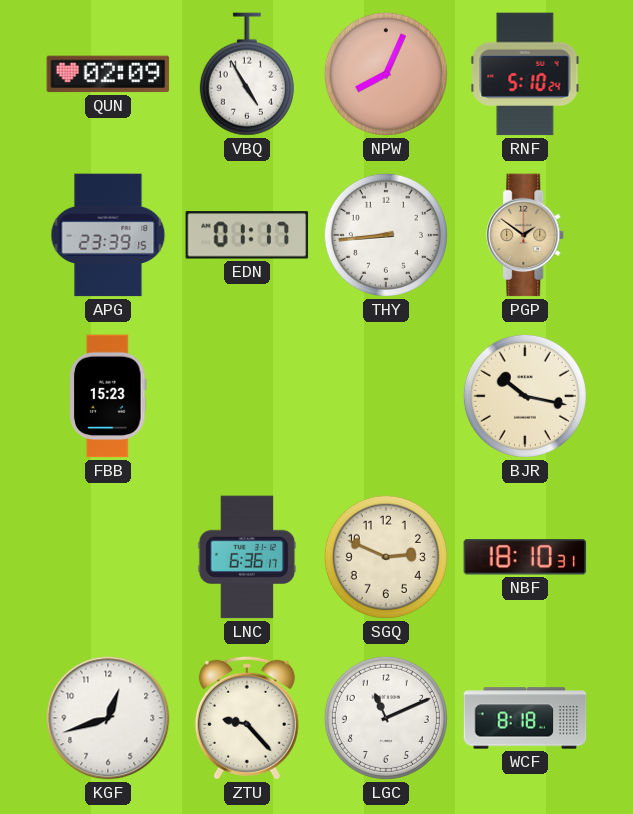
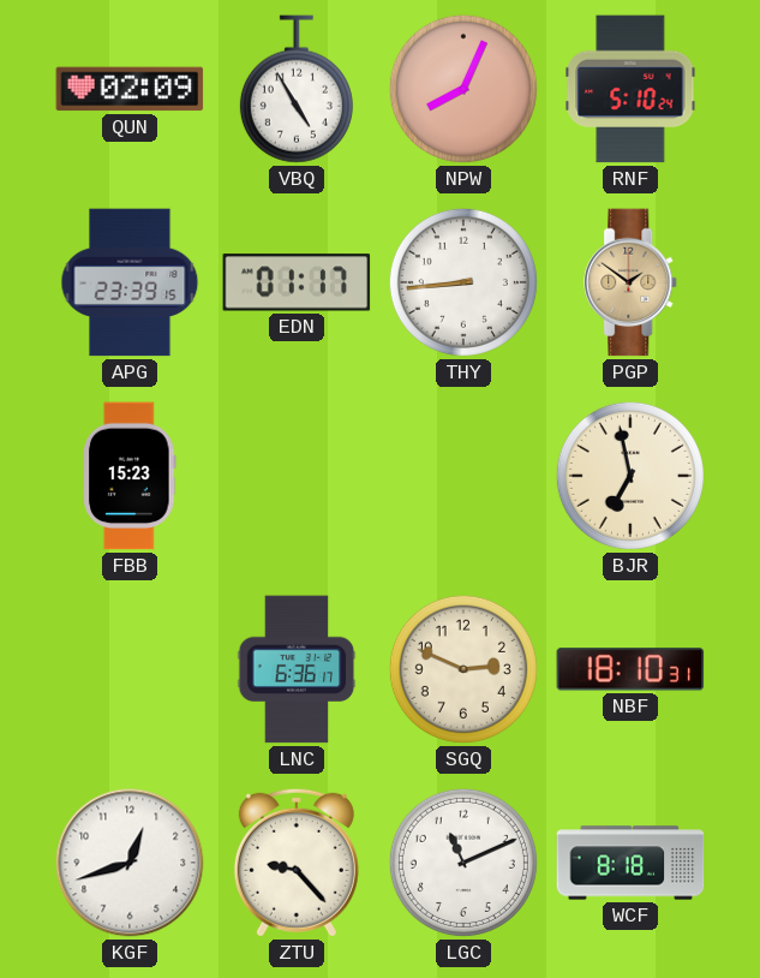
BJR: 10:17 -> 6:58 (630, 476)
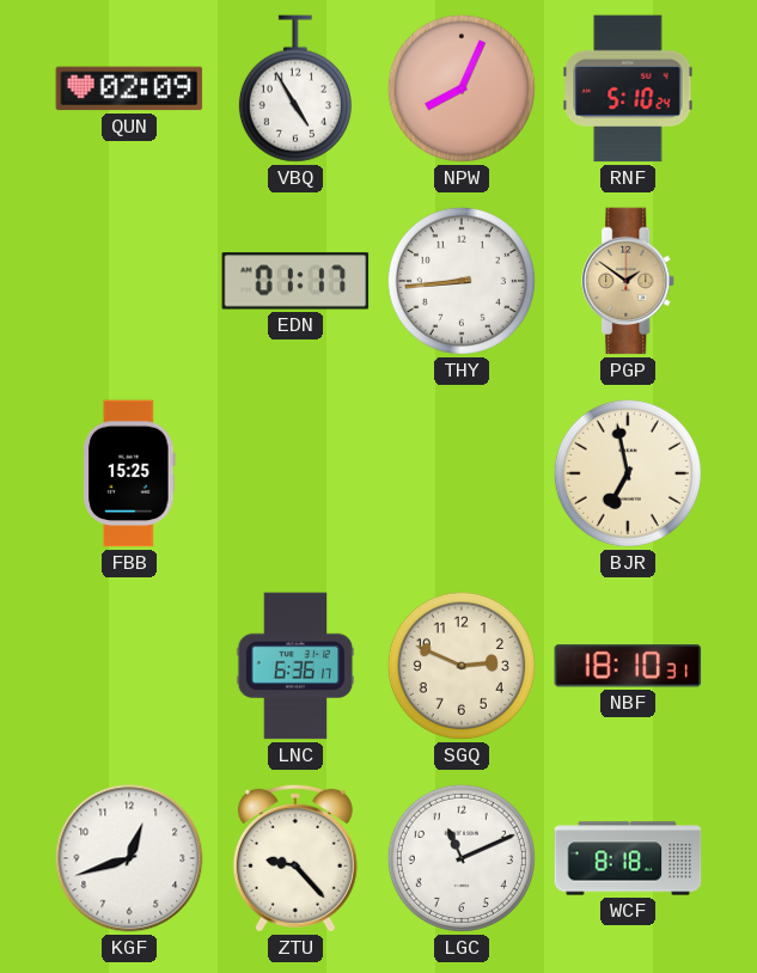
APG: 23:39 -> none (130, 282)
FBB: 15:23 -> 15:25 (130, 473)
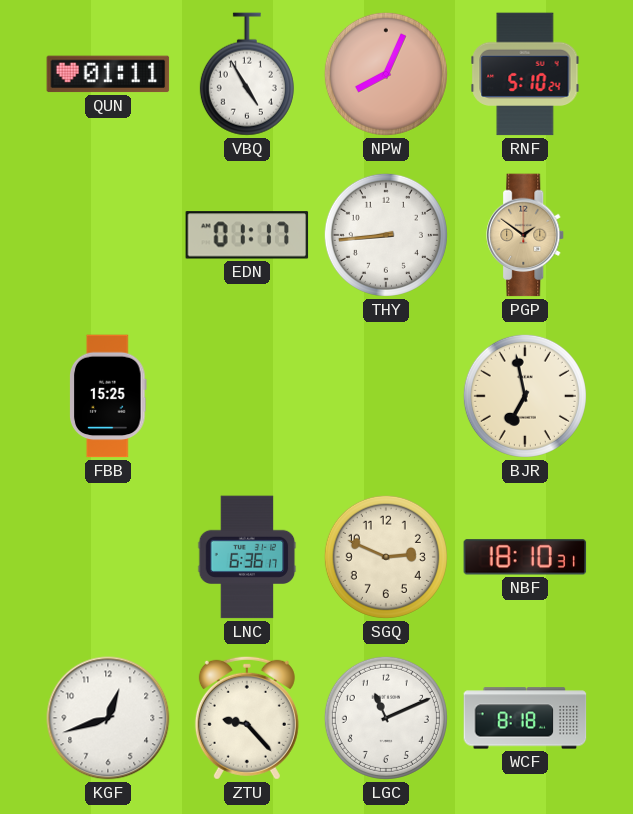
QUN: 02:09 -> 01:11 (108, 74)
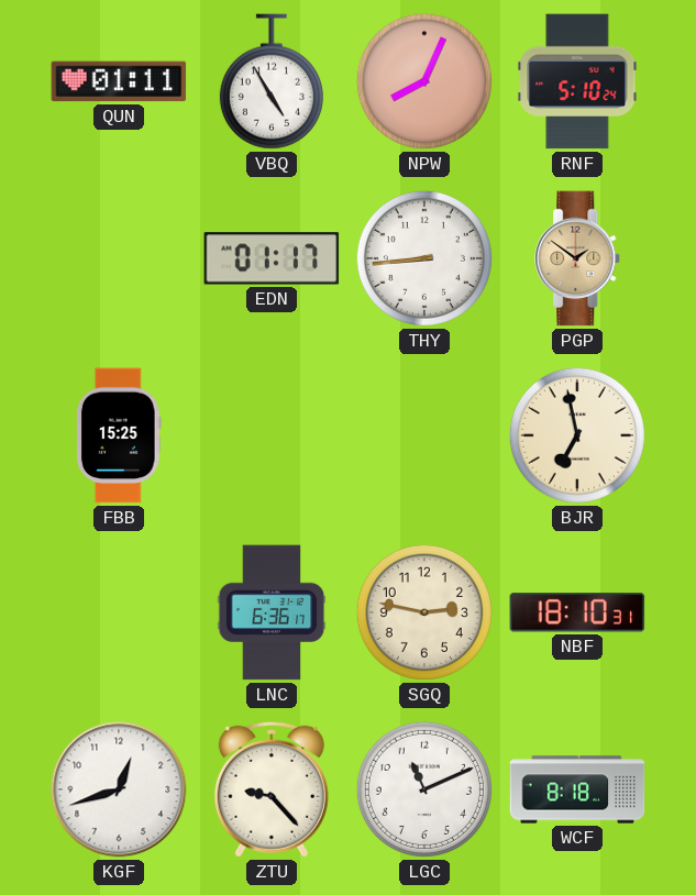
SGQ: 2:49 -> 2:47 (424, 612)
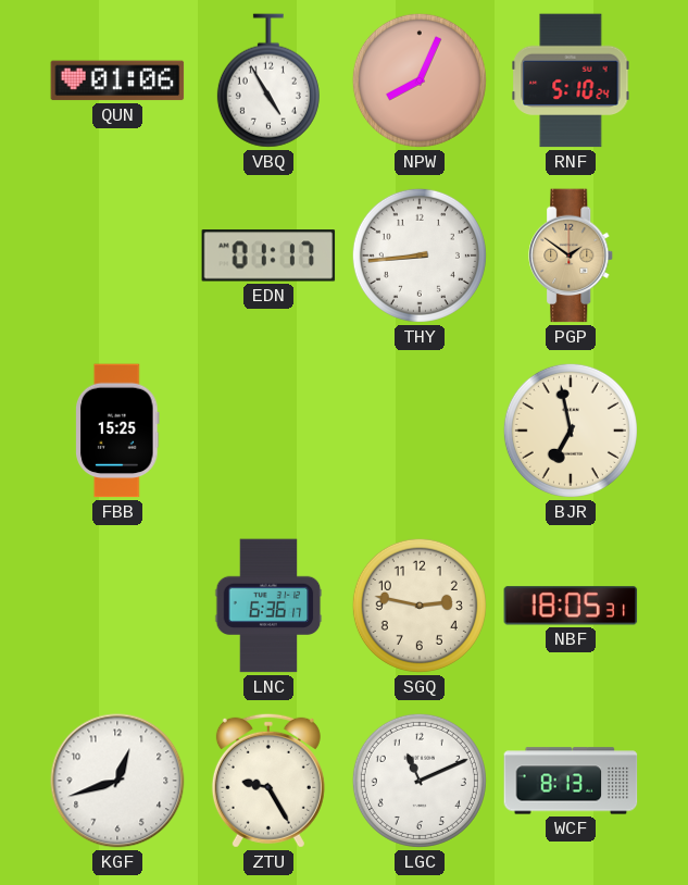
QUN: 01:11 -> 01:06 (117, 80)
NBF: 18:10 -> 18:05 (571, 606)
ZTU: 9:23 -> 9:25 (268, 781)
WCF: 8:18 -> 8:13 (571, 781)
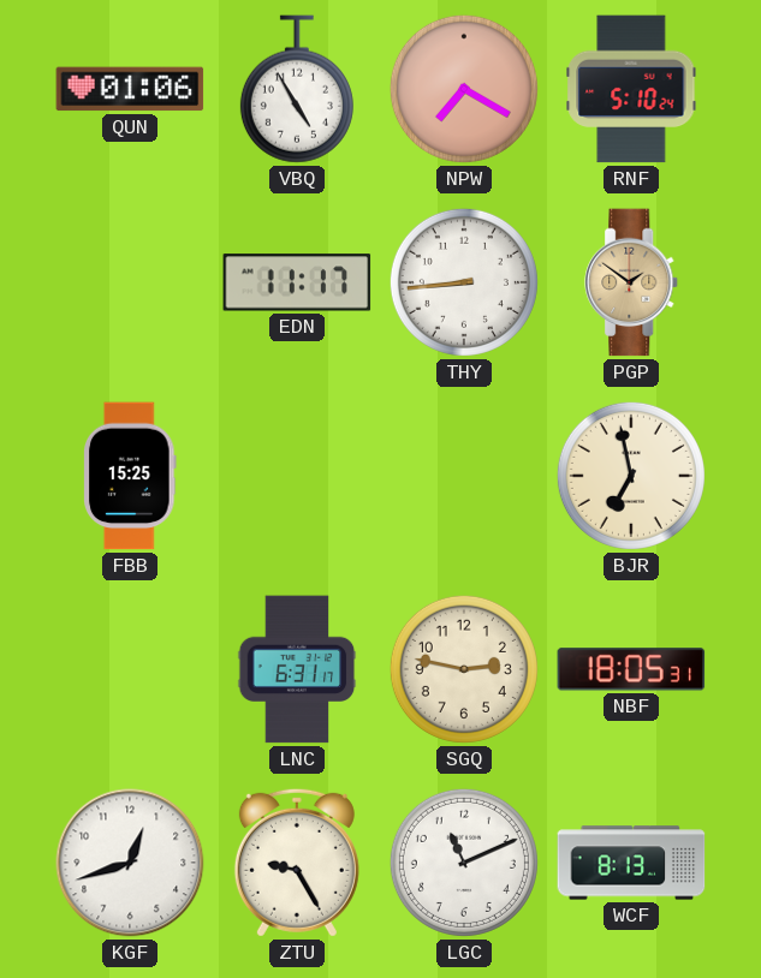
NPW: 8:04 -> 7:20 (464, 89)
EDN: 01:17 -> 11:17 (297, 282)
LNC: 6:36 -> 6:31 (297, 669)
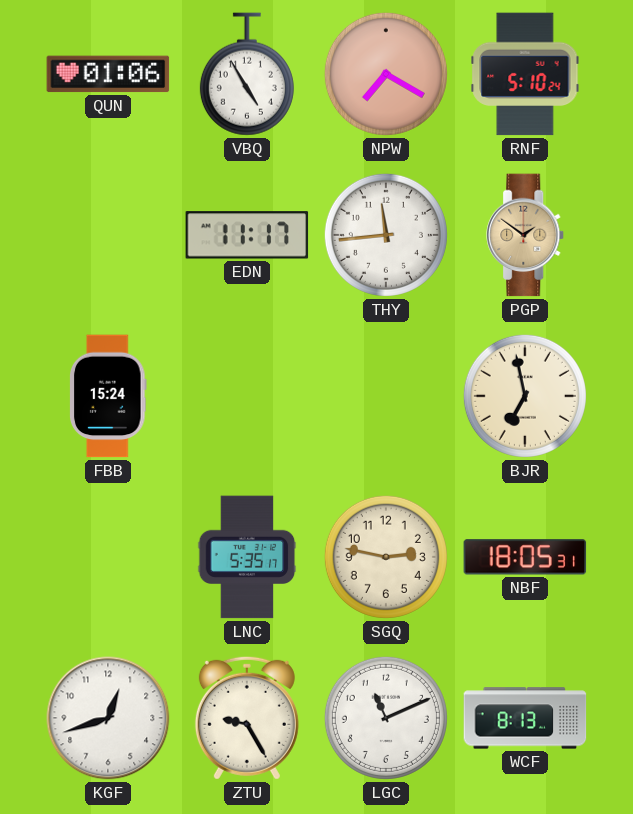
THY: 8:44 -> 11:44 (386, 235)
FBB: 15:25 -> 15:24 (109, 396)
LNC: 6:31 -> 5:35 (247, 557)
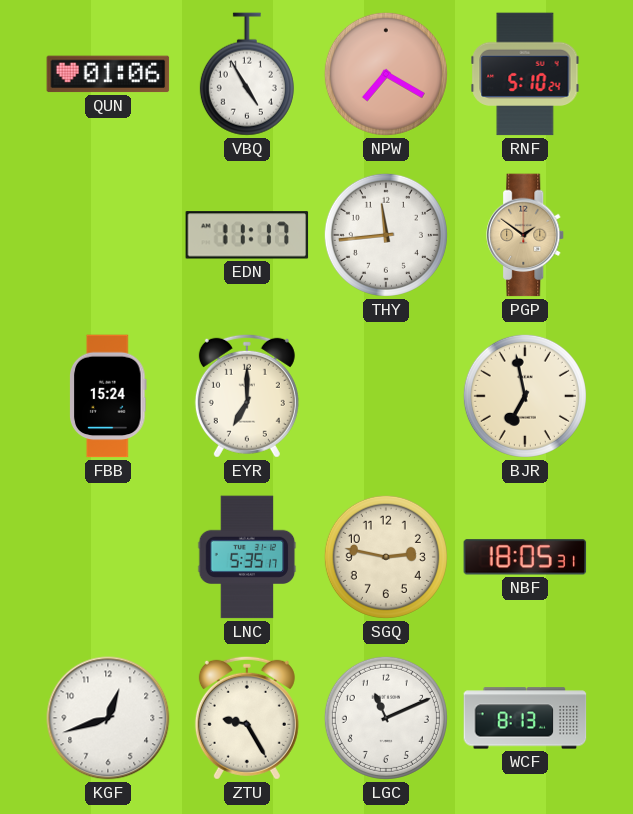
EYR: none -> 7:00 (247, 396)
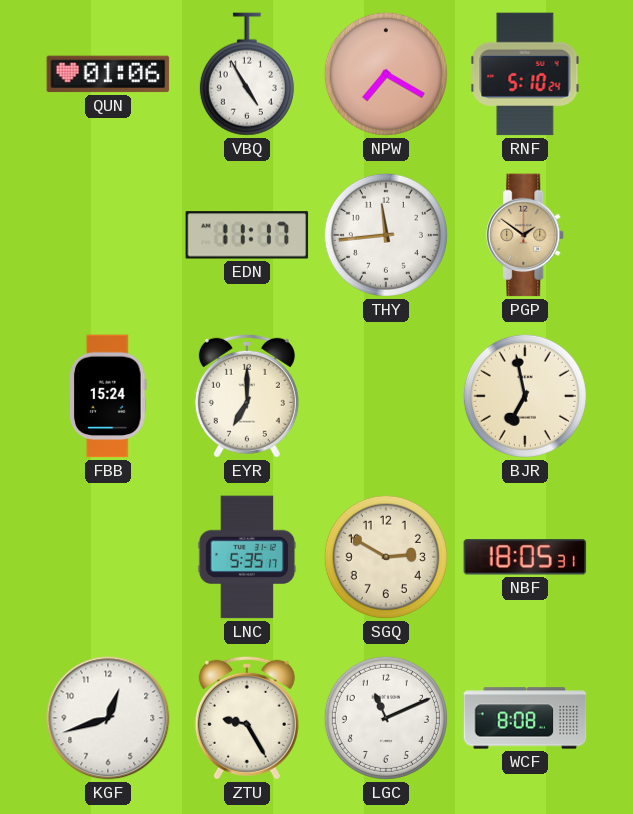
SGQ: 2:47 -> 2:50 (386, 557)
WCF: 8:13 -> 8:08 (525, 718)
